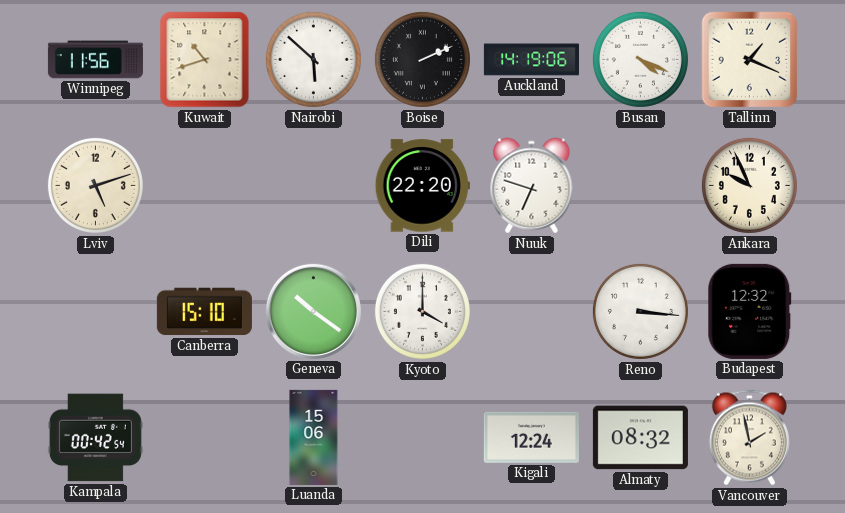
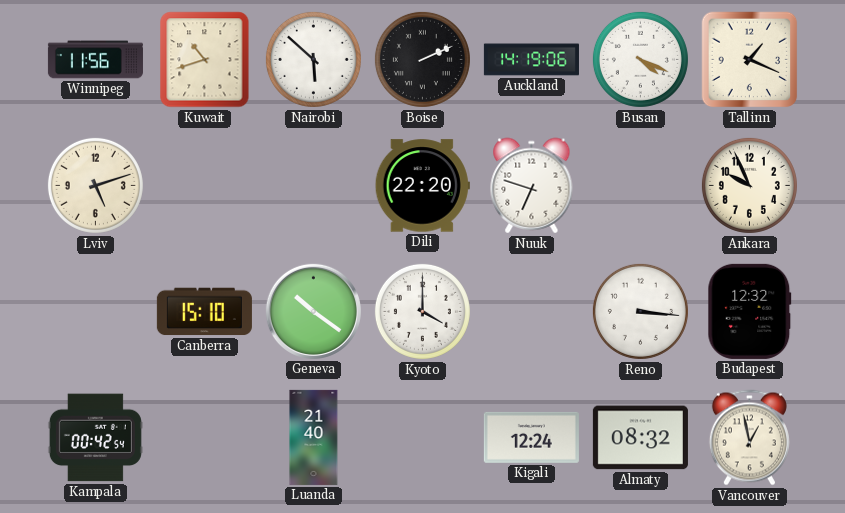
Luanda: 15:06 -> 21:40 (314, 437)
Vancouver: 1:58 -> 12:58 (749, 438)
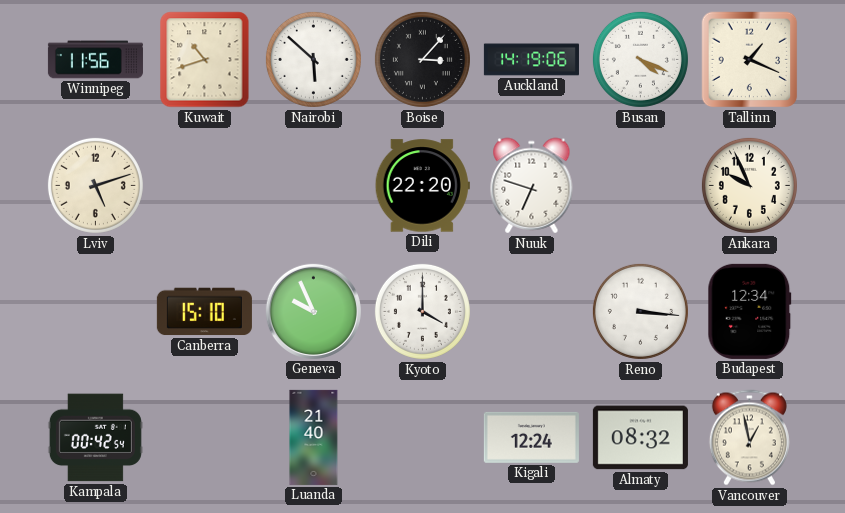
Boise: 2:11 -> 3:07 (422, 59)
Geneva: 10:21 -> 9:56 (313, 311)
Budapest: 12:32 -> 12:34 (750, 311)
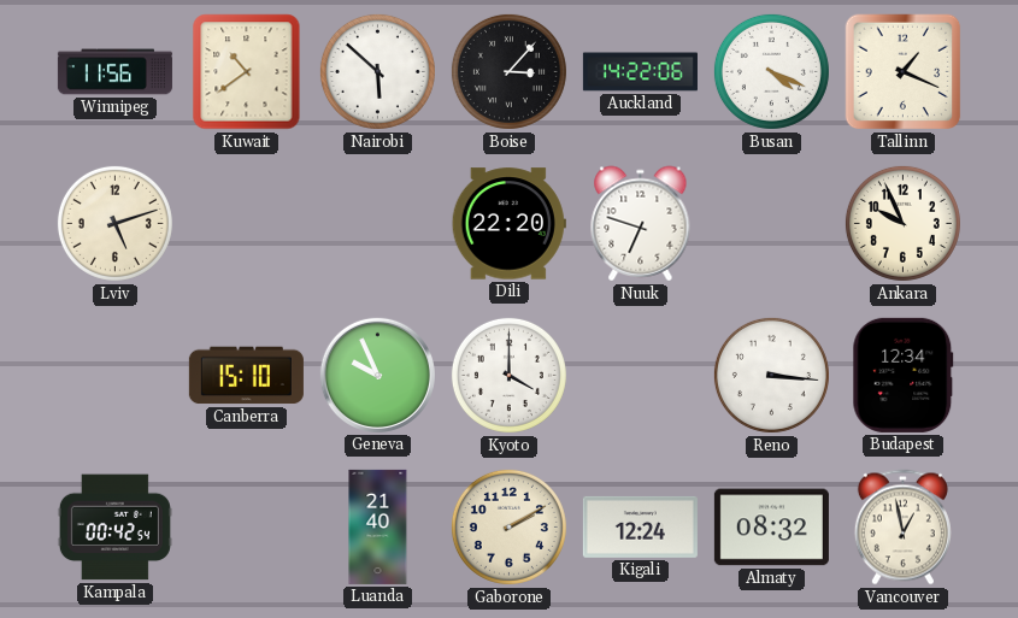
Kuwait: 10:42 -> 10:39 (247, 72)
Auckland: 14:19 -> 14:22 (640, 72)
Gaborone: none -> 2:10 (508, 526)
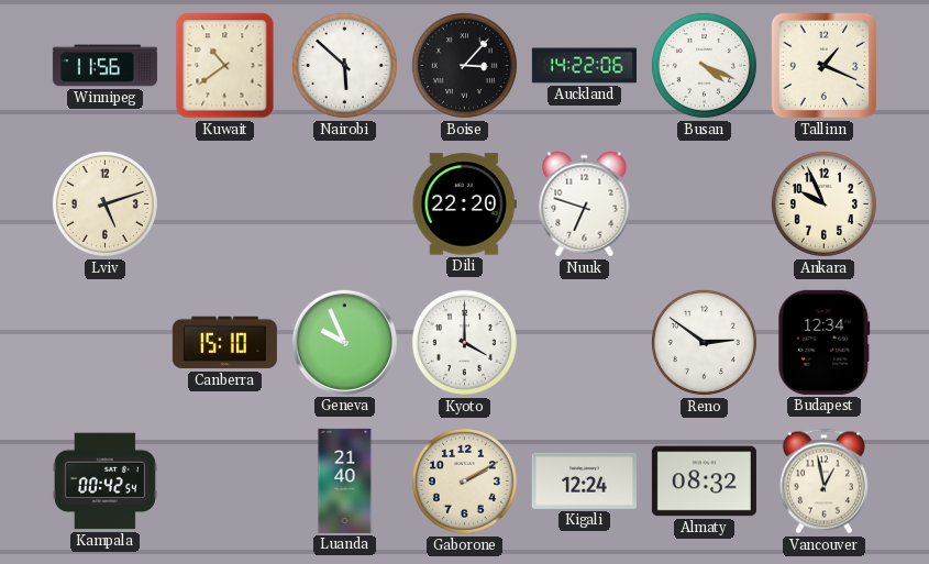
Reno: 3:16 -> 2:51 (704, 342)
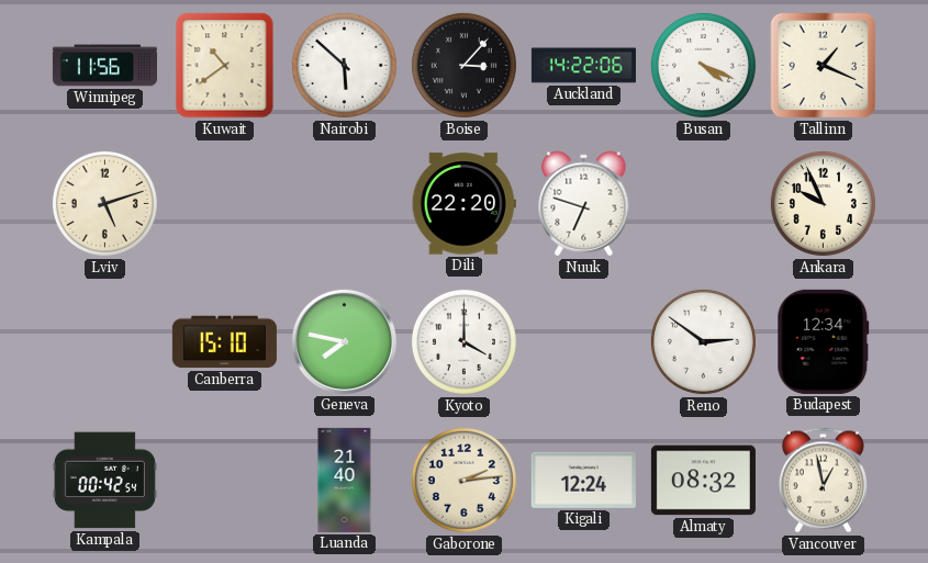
Geneva: 9:56 -> 7:47 (344, 341)
Gaborone: 2:10 -> 2:14 (463, 480)
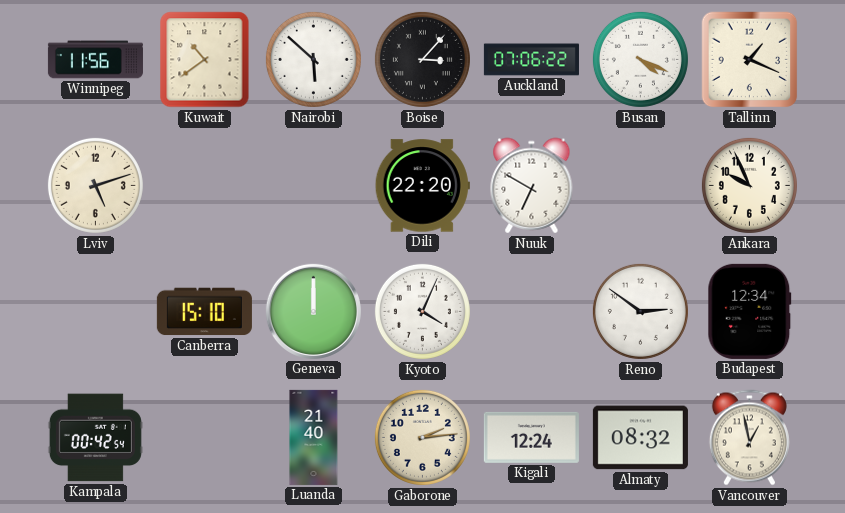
Auckland: 14:22 -> 07:06 (531, 60)
Nuuk: 6:48 -> 6:50 (532, 186)
Geneva: 7:47 -> 12:00 (313, 311)
Kyoto: 4:00 -> 4:04 (422, 311)
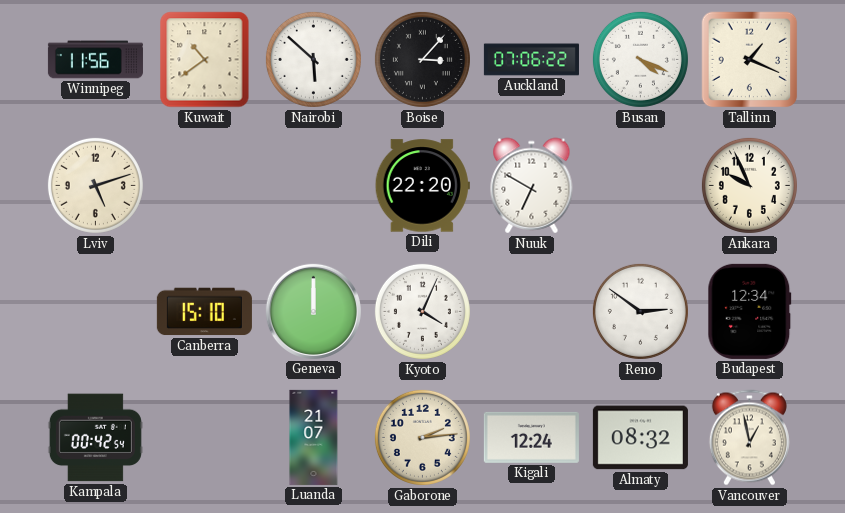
Luanda: 21:40 -> 21:07 (314, 437)
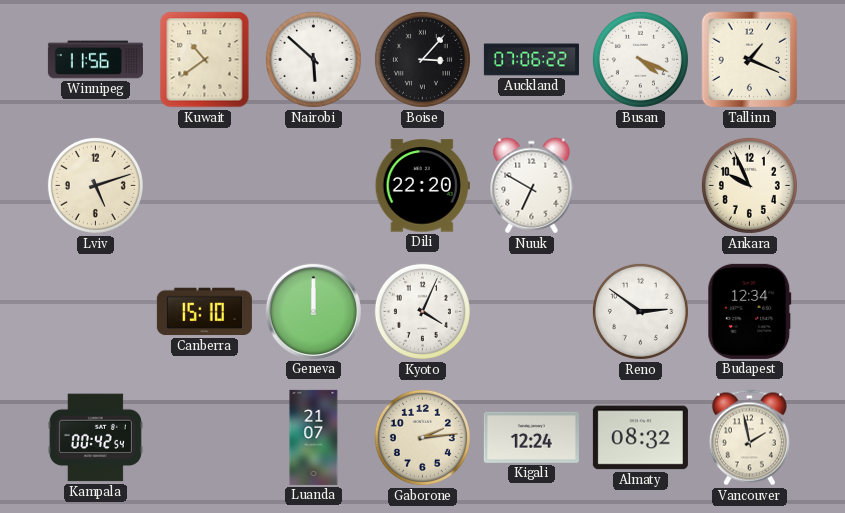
Vancouver: 12:58 -> 1:58 (749, 438)
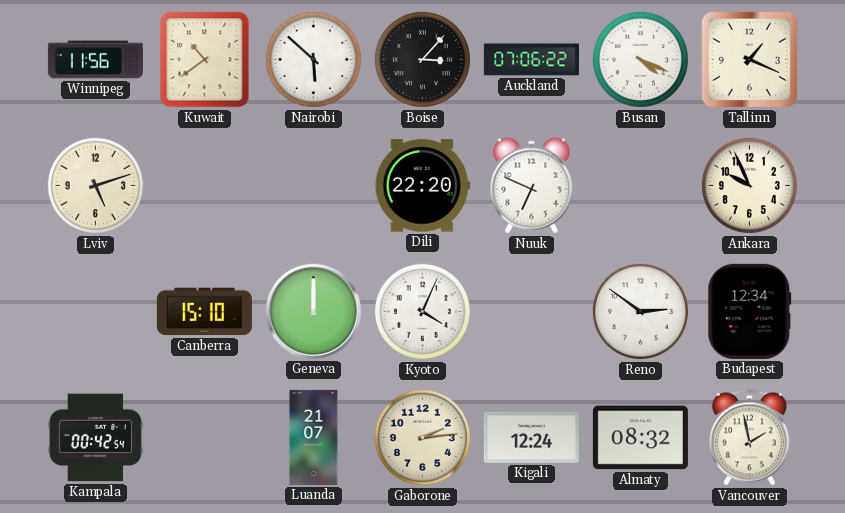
Nuuk: 6:50 -> 6:49 (532, 186)
